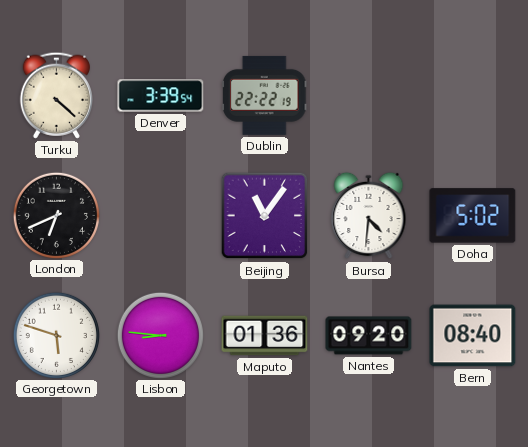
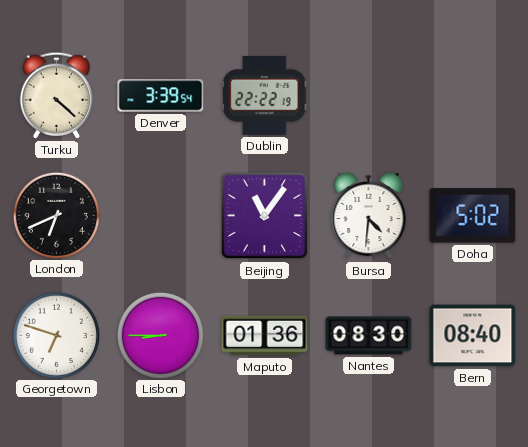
Georgetown: 5:48 -> 6:48 (56, 335)
Lisbon: 8:46 -> 8:45 (160, 335)
Nantes: 09:20 -> 08:30 (369, 336)
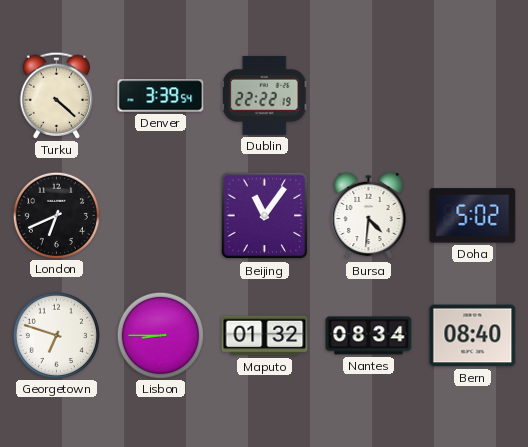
Maputo: 01:36 -> 01:32 (265, 336)
Nantes: 08:30 -> 08:34 (369, 336)
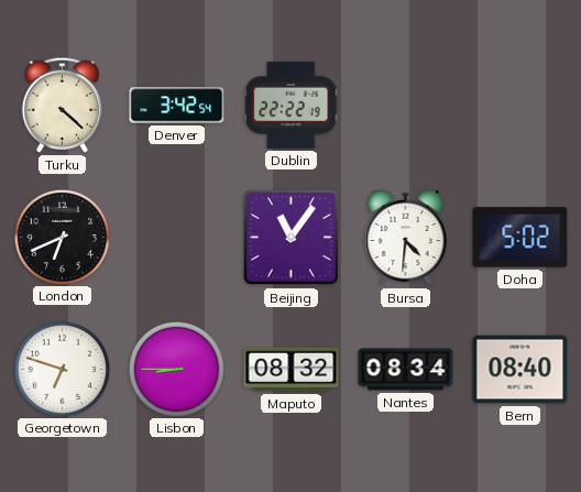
Denver: 3:39 -> 3:42 (177, 106)
Maputo: 01:32 -> 08:32 (292, 370)
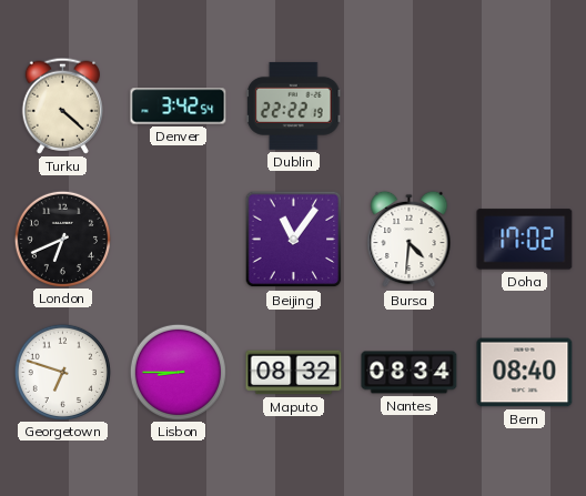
Doha: 5:02 -> 17:02 (525, 240)
